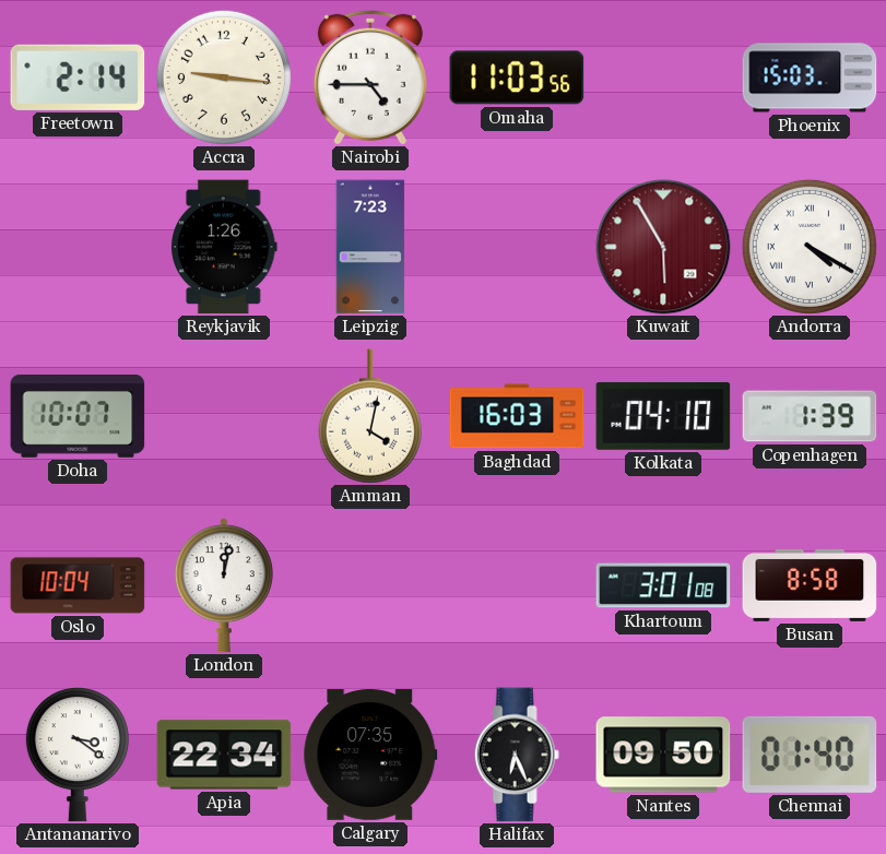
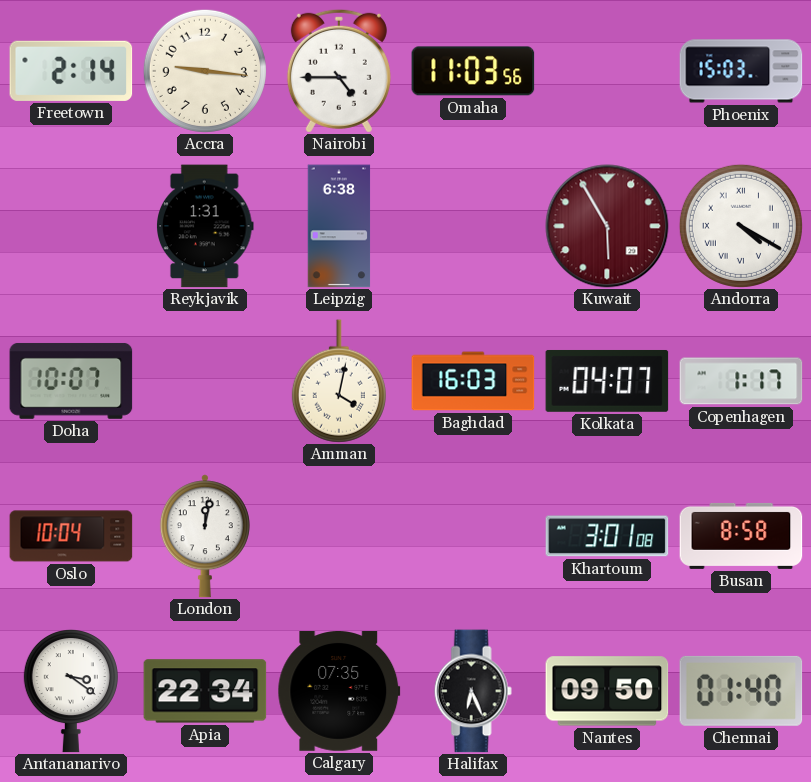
Reykjavik: 1:26 -> 1:31 (206, 226)
Leipzig: 7:23 -> 6:38 (339, 226)
Kolkata: 04:10 -> 04:07 (607, 381)
Copenhagen: 1:39 -> 1:17 (741, 381)
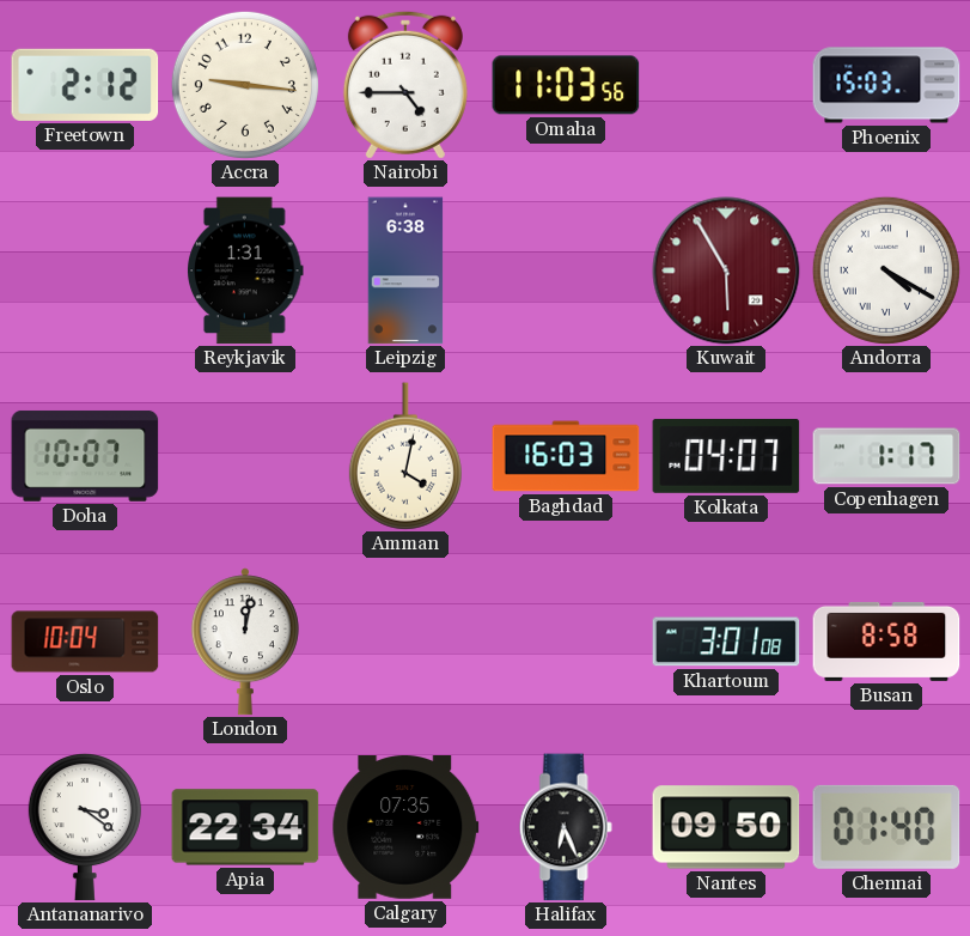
Freetown: 2:14 -> 2:12 (85, 85)
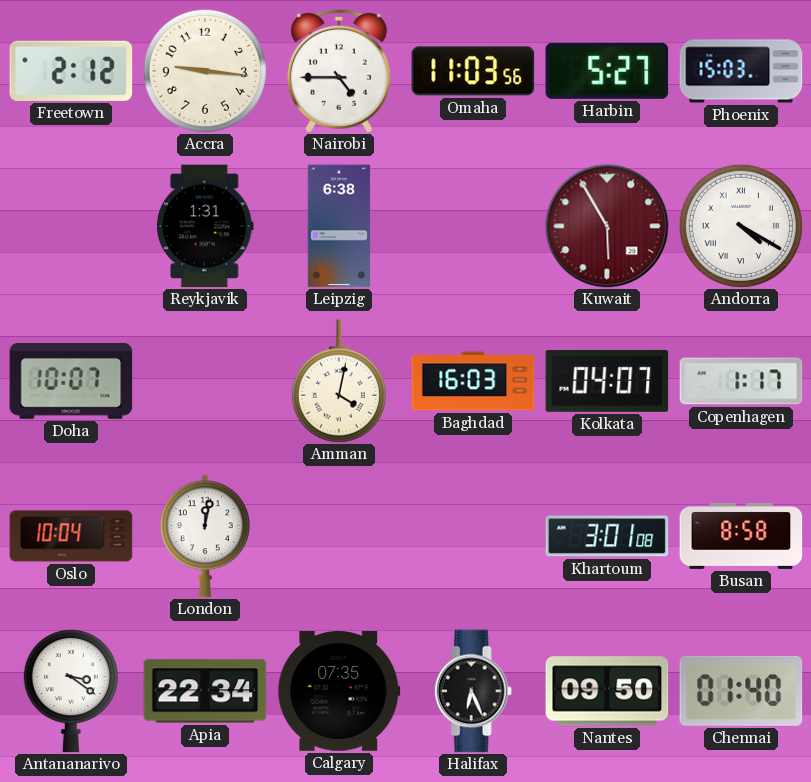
Harbin: none -> 5:27 (607, 71)
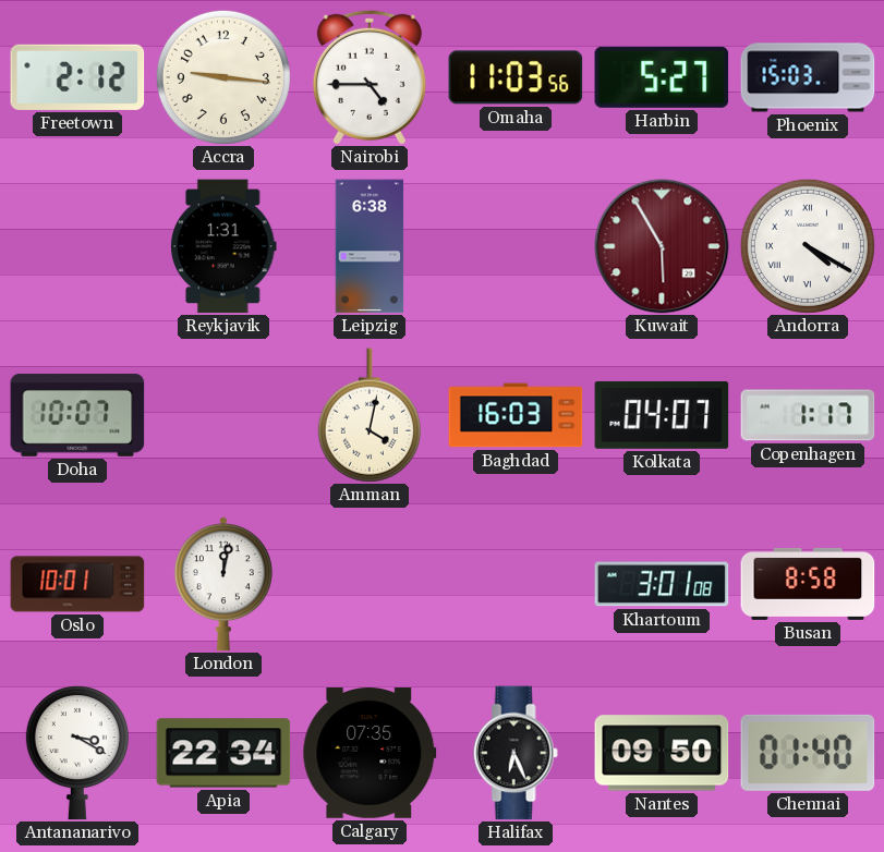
Oslo: 10:04 -> 10:01 (77, 584)
Antananarivo: 3:21 -> 3:20 (77, 754)
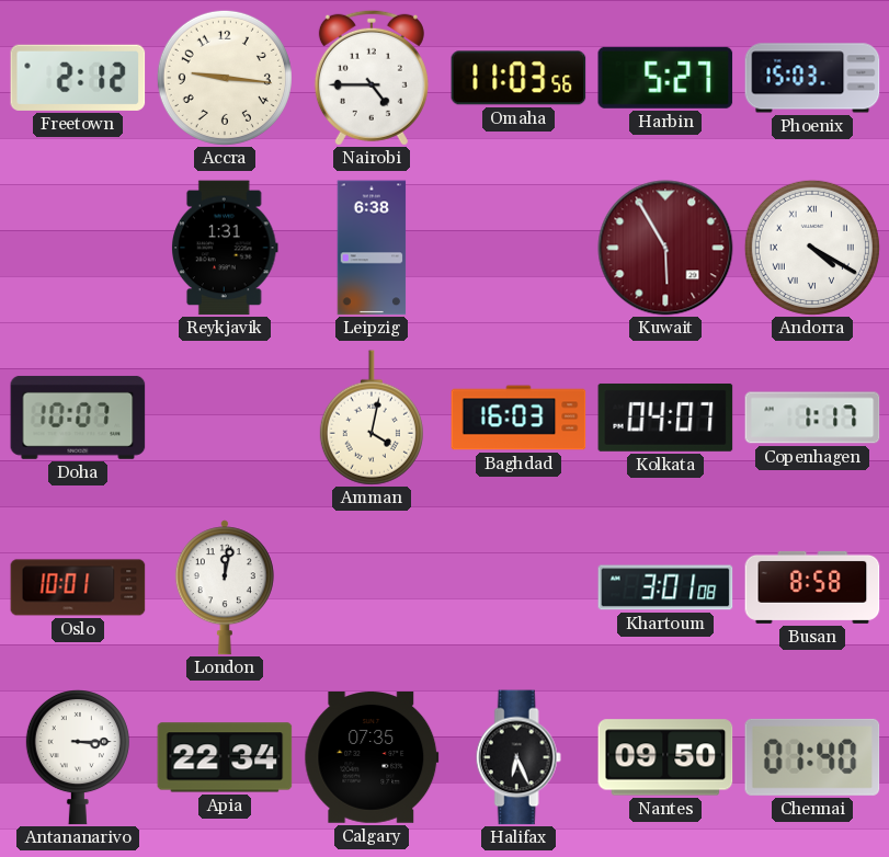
Antananarivo: 3:20 -> 3:15 (78, 758)
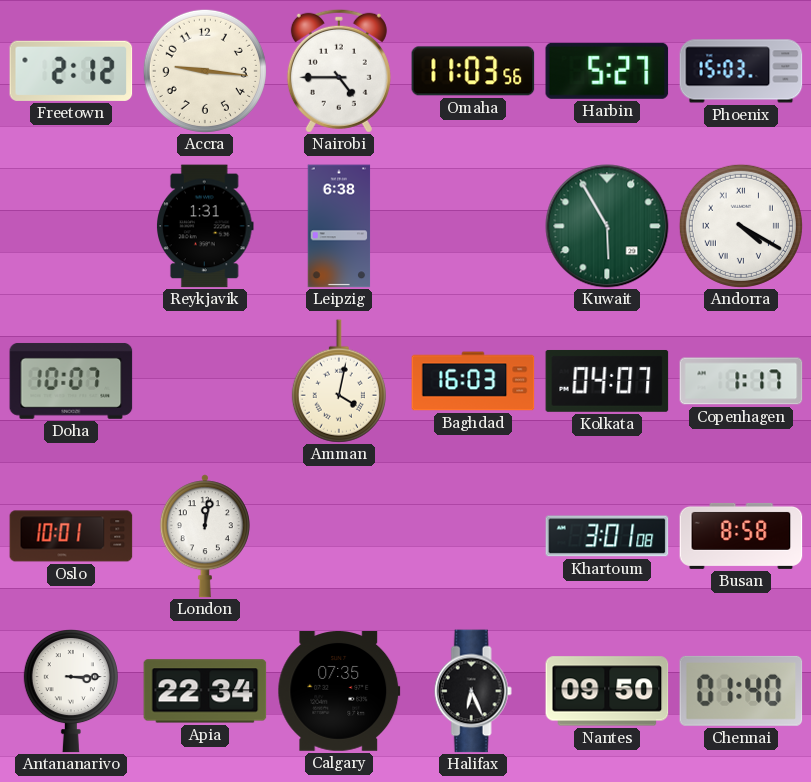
Kuwait dial: burgundy -> green (607, 226)
